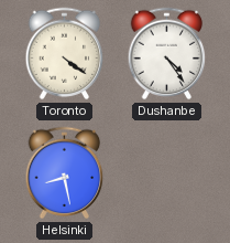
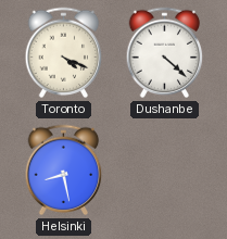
Toronto: 4:21 -> 4:19 (64, 53)
Dushanbe: 4:24 -> 4:22 (165, 53)
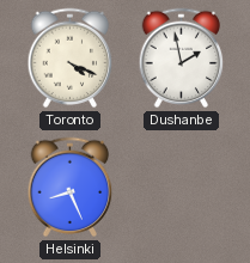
Dushanbe: 4:22 -> 1:58 (182, 59)
Helsinki: 8:28 -> 8:26 (71, 188)
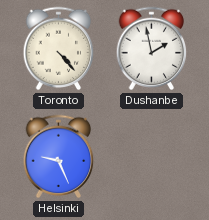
Toronto: 4:19 -> 4:23 (59, 49)
Helsinki: 8:26 -> 9:26 (59, 157)
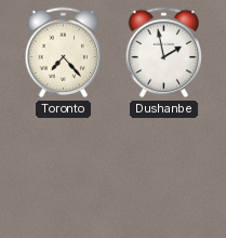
Toronto: 4:23 -> 7:23 (64, 53)
Helsinki: 9:26 -> none (59, 157)
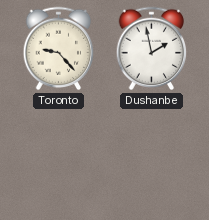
Toronto: 7:23 -> 9:23 (59, 49)
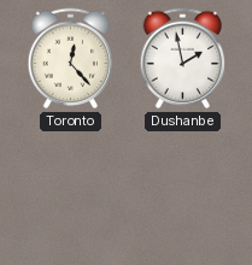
Toronto: 9:23 -> 12:23 (71, 59)
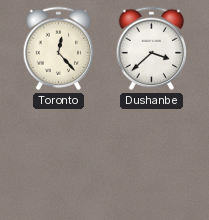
Dushanbe: 1:58 -> 3:38 (152, 49)
